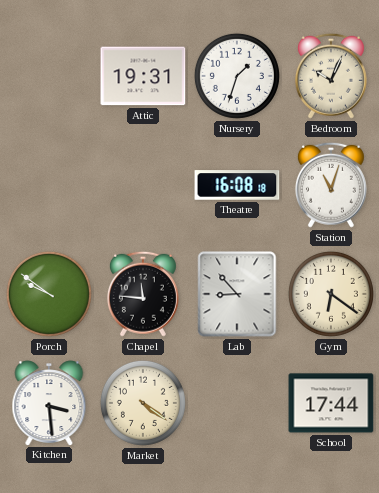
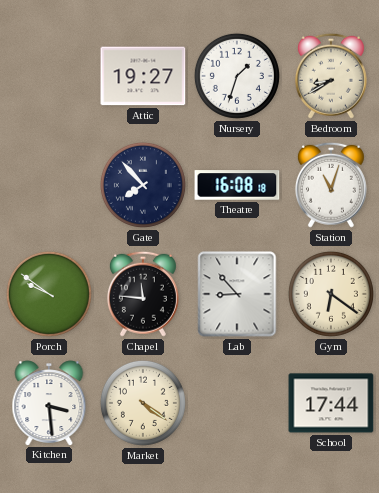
Attic: 19:31 -> 19:27 (143, 76)
Bedroom: 10:04 -> 8:40 (331, 76)
Gate: none -> 7:53 (143, 185)
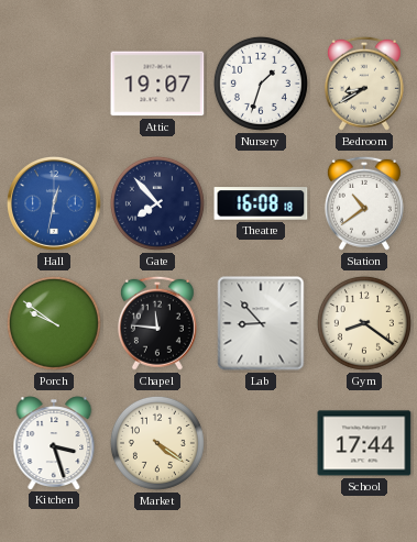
Attic: 19:27 -> 19:07 (157, 84)
Hall: none -> 12:32 (54, 203)
Station: 11:03 -> 10:39 (364, 203)
Gym: 6:21 -> 8:21 (364, 323)
Kitchen: 3:29 -> 3:27 (54, 443)
